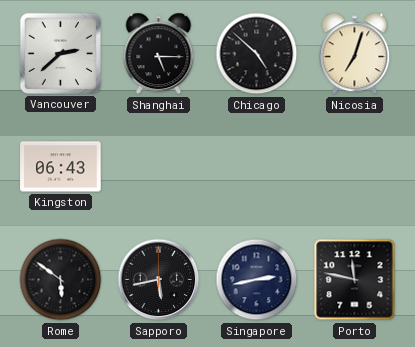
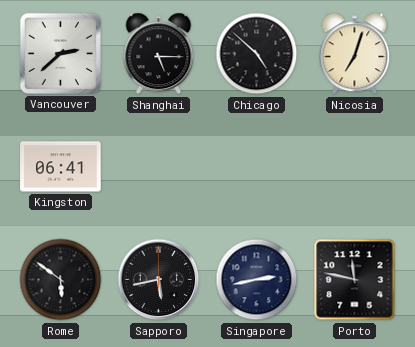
Kingston: 06:43 -> 06:41 (61, 167)
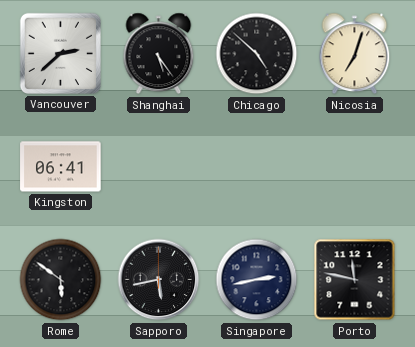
Shanghai: 5:15 -> 5:24 (159, 54)
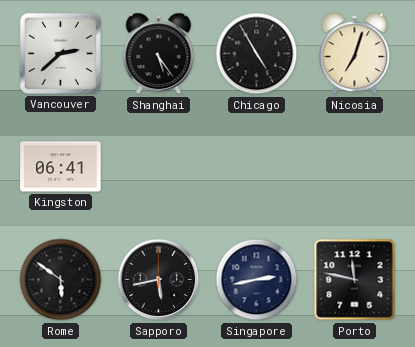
Chicago: 4:52 -> 4:55 (257, 54)
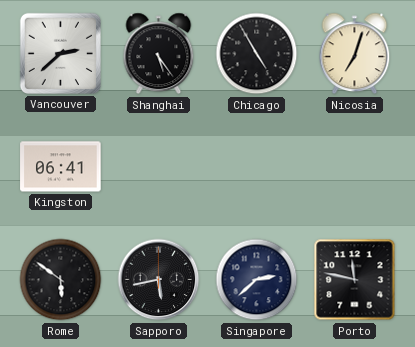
Singapore: 2:43 -> 2:38 (257, 280)
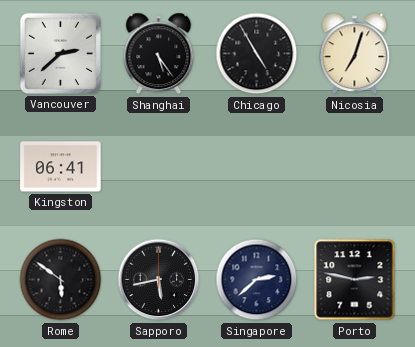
Porto: 11:47 -> 2:47 (355, 280)
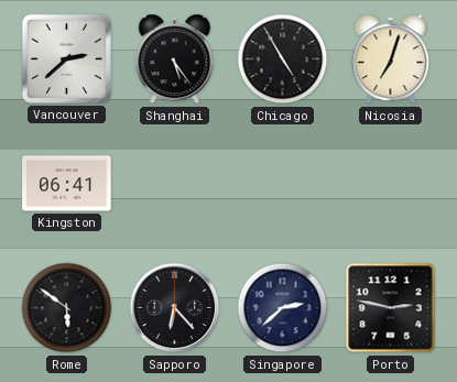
Sapporo: 5:43 -> 6:23 (175, 308)
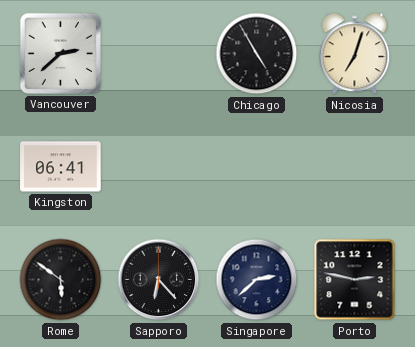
Shanghai: 5:24 -> none (175, 59)
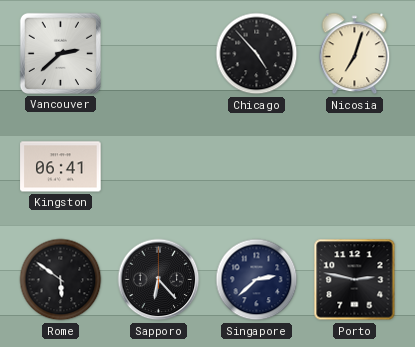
Chicago: 4:55 -> 4:53 (257, 54)
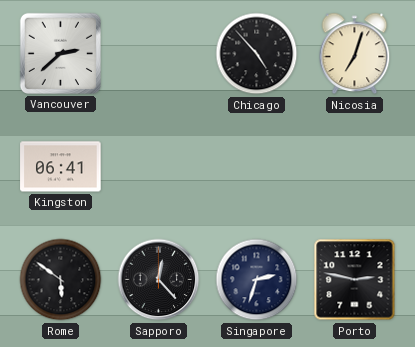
Sapporo: 6:23 -> 12:23 (159, 280)
Singapore: 2:38 -> 2:33 (257, 280)
